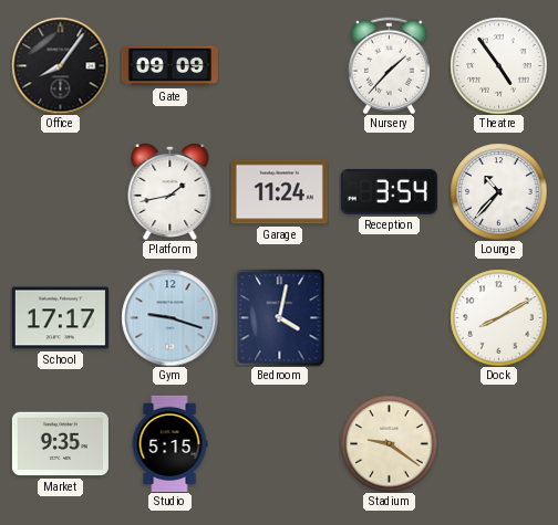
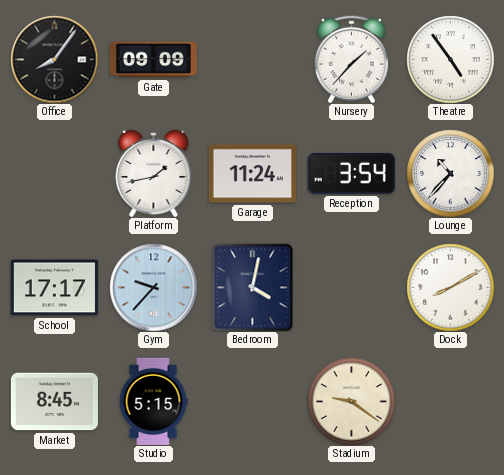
Gym: 9:18 -> 9:37 (153, 287)
Market: 9:35 -> 8:45 (54, 402)
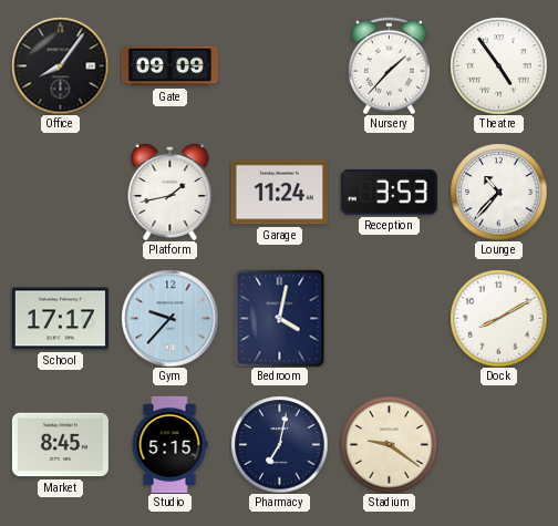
Reception: 3:54 -> 3:53 (389, 192)
Pharmacy: none -> 7:02 (279, 444)
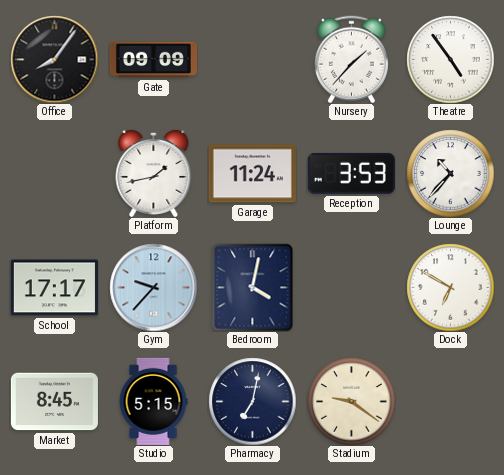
Dock: 8:10 -> 6:50 (450, 287)
